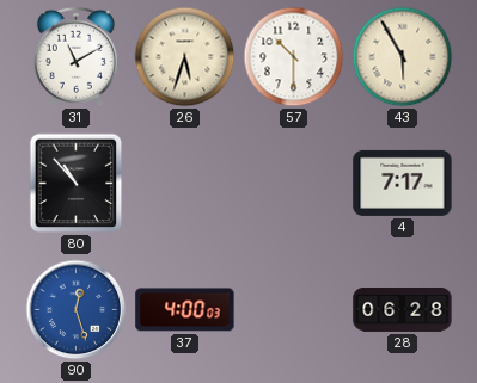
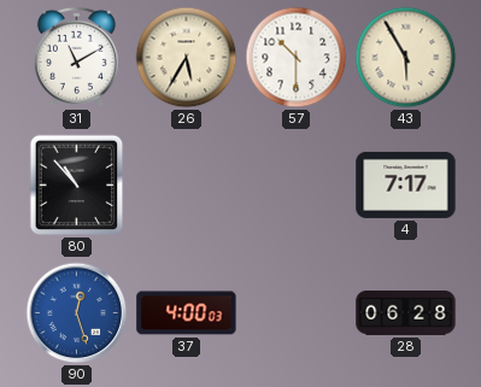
26: 5:33 -> 5:35 (187, 58)
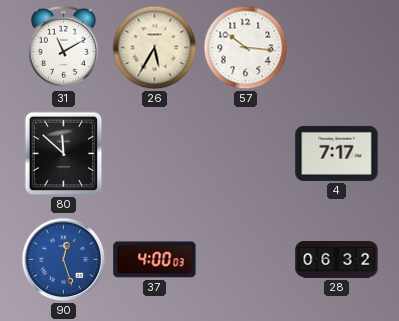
57: 10:30 -> 10:16 (246, 48)
43: 5:55 -> none (406, 58)
80: 10:53 -> 11:52 (64, 154)
28: 06:28 -> 06:32 (337, 260)
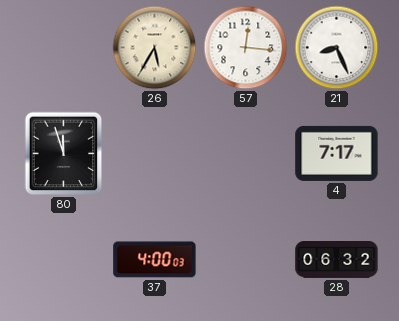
31: 11:10 -> none (63, 47)
57: 10:16 -> 12:16 (246, 48)
21: none -> 8:26 (337, 48)
80: 11:52 -> 11:57 (64, 154)
90: 12:27 -> none (64, 260)
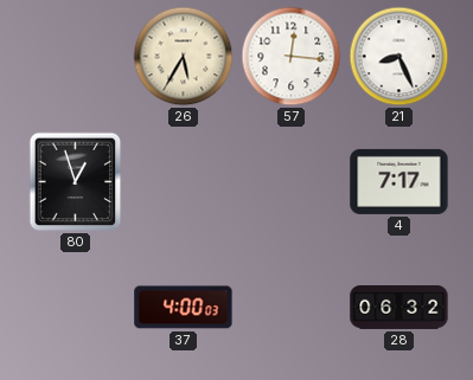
80: 11:57 -> 12:57 (76, 182)
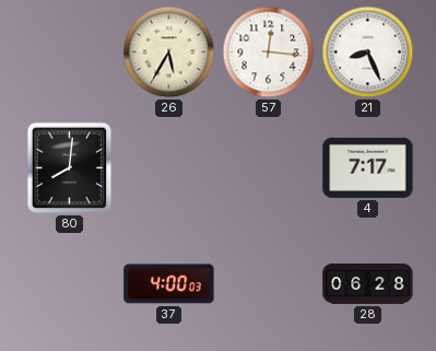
80: 12:57 -> 8:01 (70, 168)
28: 06:32 -> 06:28 (368, 284)
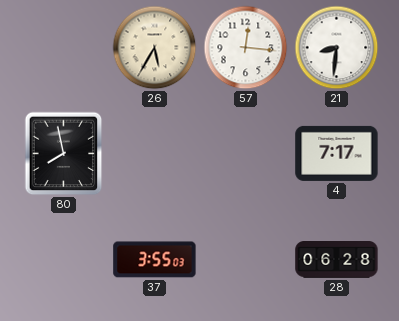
21: 8:26 -> 8:31 (337, 48)
80: 8:01 -> 7:58 (64, 154)
37: 4:00 -> 3:55 (155, 260)
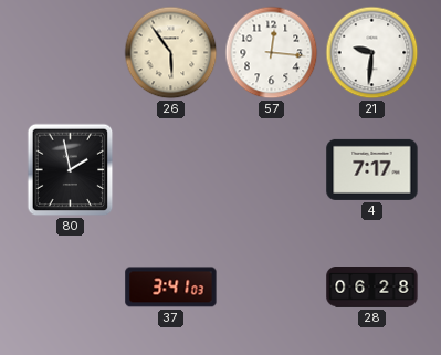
26: 5:35 -> 5:54 (171, 53)
21: 8:31 -> 9:31 (372, 53)
80: 7:58 -> 1:58 (71, 170)
37: 3:55 -> 3:41 (171, 288)
